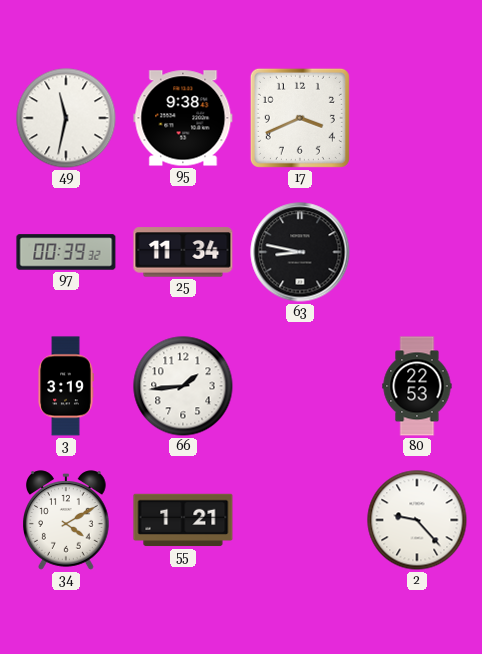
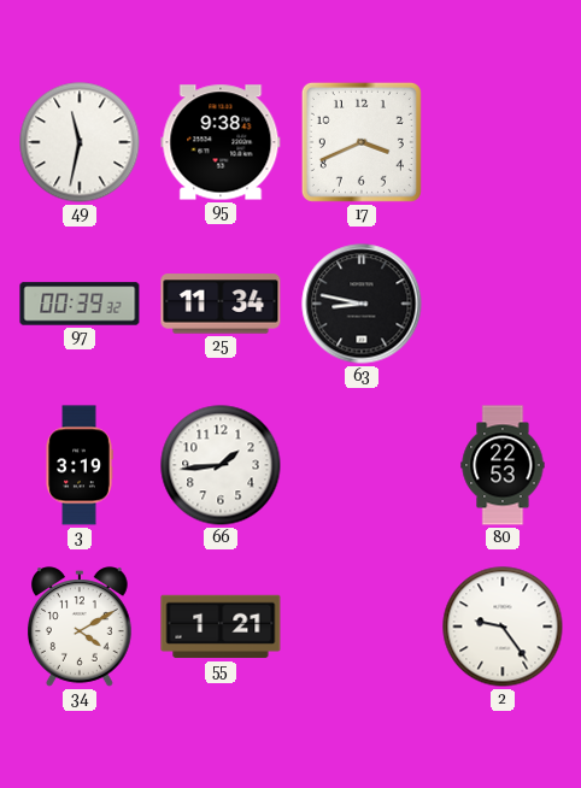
2: 9:23 -> 9:24 (503, 627)
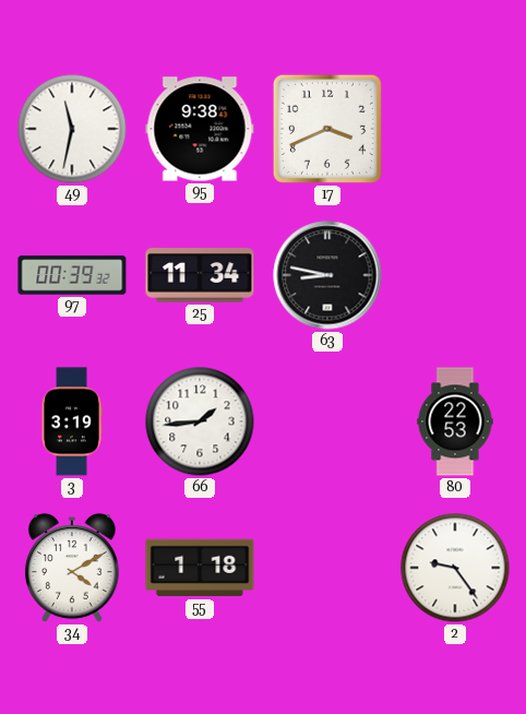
55: 1:21 -> 1:18 (200, 568)
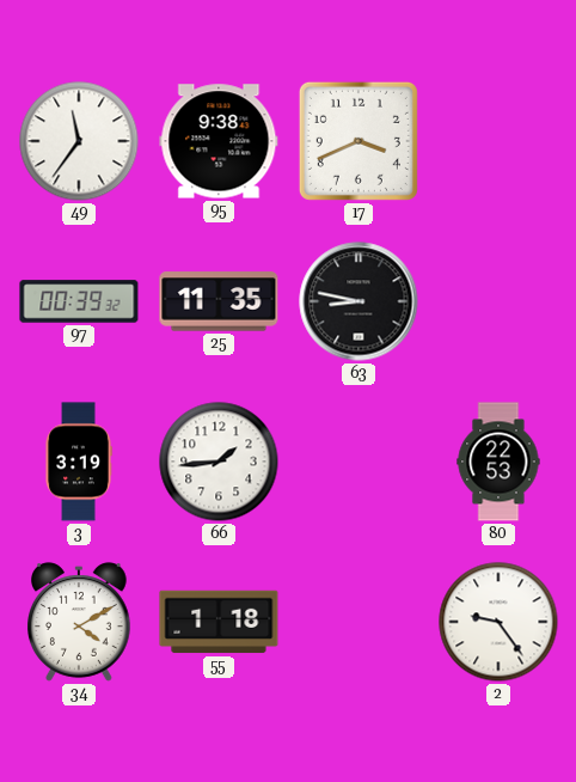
49: 11:32 -> 11:36 (79, 141)
25: 11:34 -> 11:35 (219, 301)
